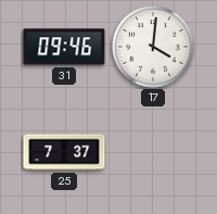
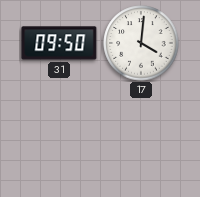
31: 09:46 -> 09:50 (59, 43)
25: 7:37 -> none (64, 152)
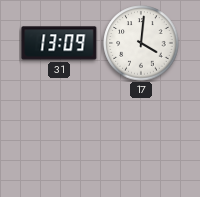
31: 09:50 -> 13:09 (59, 43)
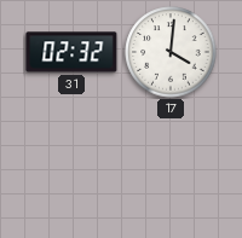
31: 13:09 -> 02:32 (71, 52)
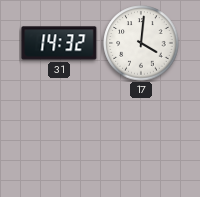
31: 02:32 -> 14:32 (59, 43)
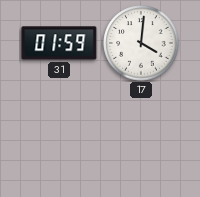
31: 14:32 -> 01:59 (59, 43)
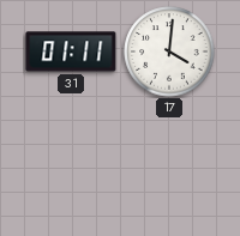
31: 01:59 -> 01:11 (71, 52)
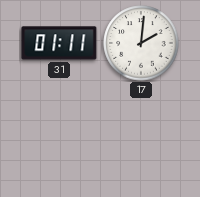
17: 4:01 -> 2:01 (141, 43)
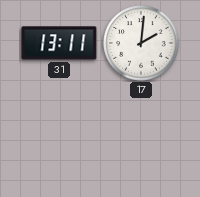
31: 01:11 -> 13:11 (59, 43)
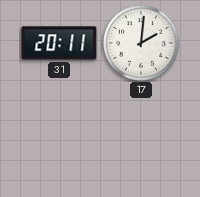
31: 13:11 -> 20:11 (59, 43)
